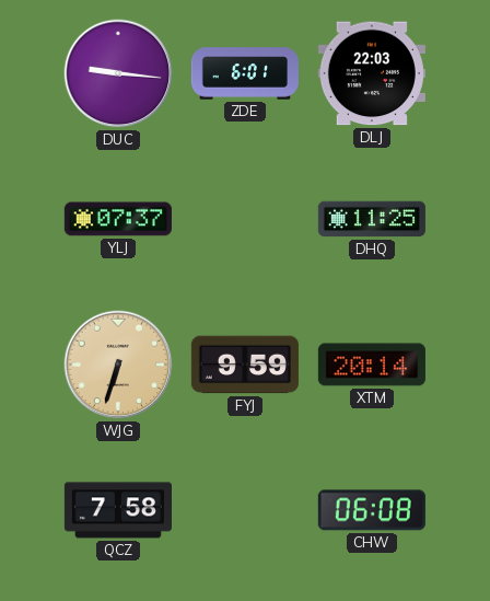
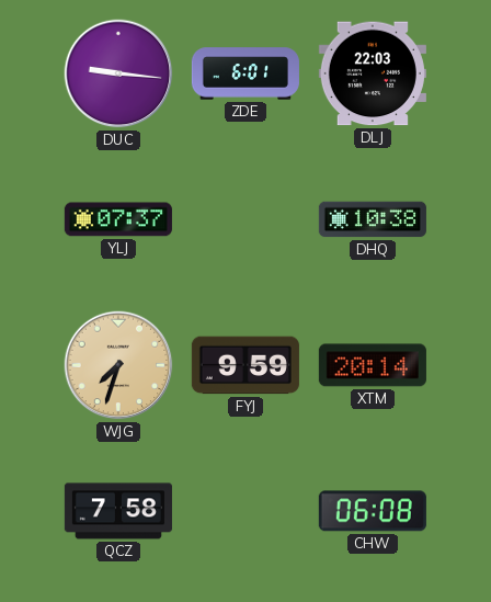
DHQ: 11:25 -> 10:38 (373, 219)
WJG: 6:33 -> 7:33 (118, 365)
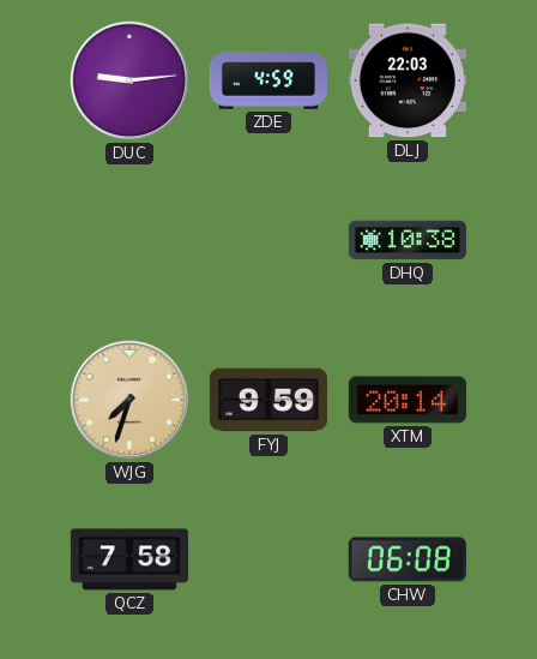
DUC: 9:16 -> 9:14 (129, 80)
ZDE: 6:01 -> 4:59 (268, 80)
YLJ: 07:37 -> none (118, 219)
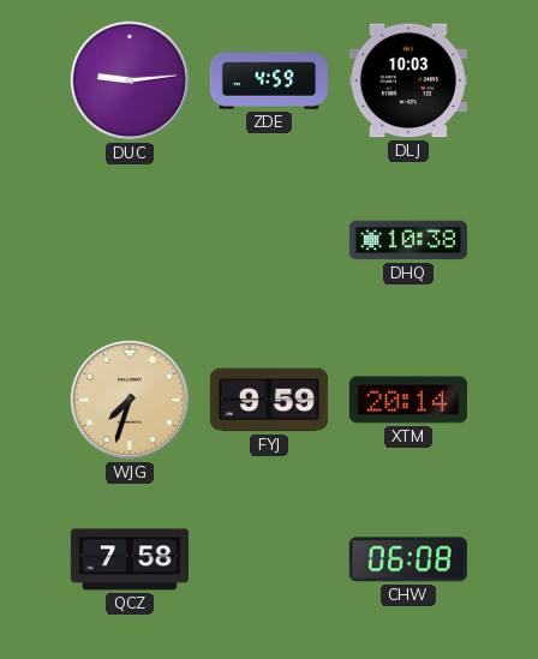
DLJ: 22:03 -> 10:03 (408, 80)
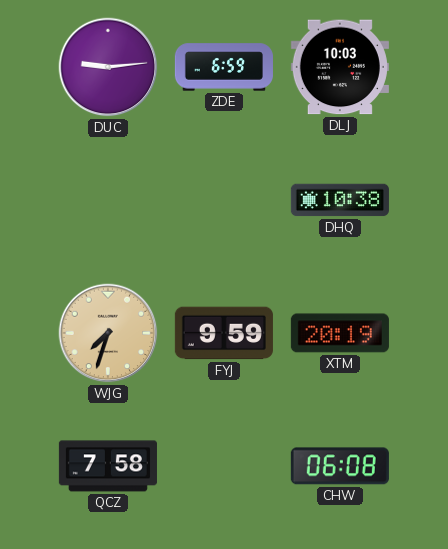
ZDE: 4:59 -> 6:59 (224, 67)
XTM: 20:14 -> 20:19 (340, 333)
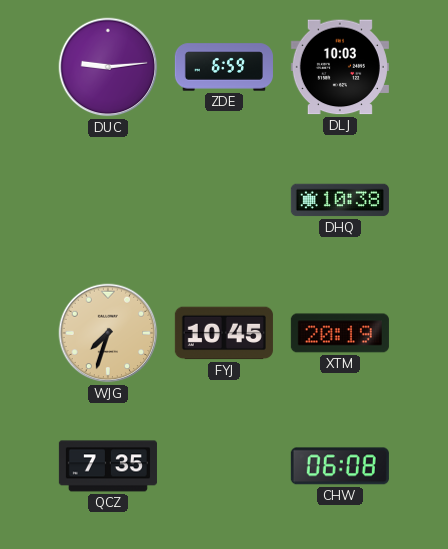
FYJ: 9:59 -> 10:45 (224, 333)
QCZ: 7:58 -> 7:35 (108, 466)
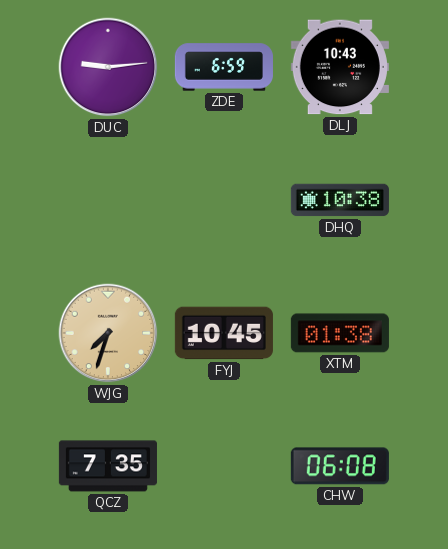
DLJ: 10:03 -> 10:43 (340, 67)
XTM: 20:19 -> 01:38 (340, 333)
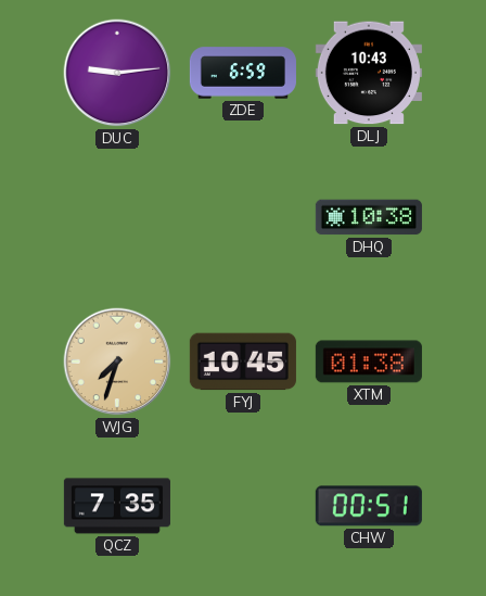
CHW: 06:08 -> 00:51 (369, 506)
